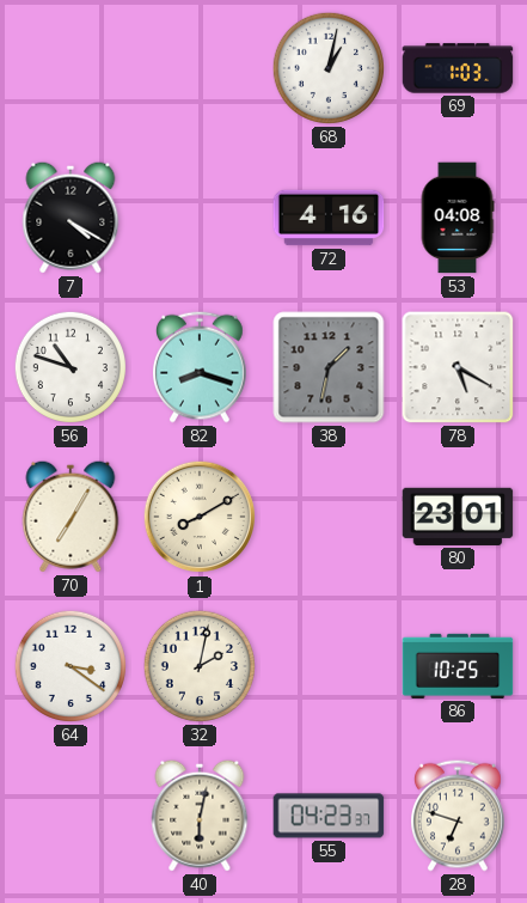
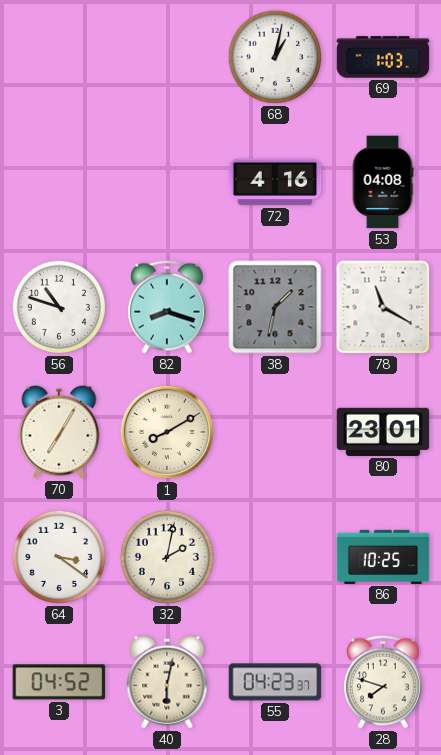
7: 4:20 -> none (71, 218)
78: 5:20 -> 11:20 (383, 307)
3: none -> 04:52 (59, 682)
28: 6:48 -> 7:48 (384, 682)
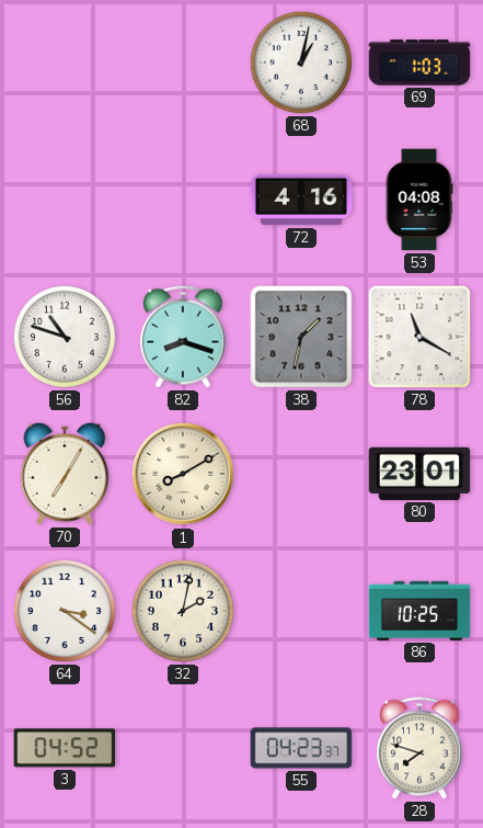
40: 6:02 -> none (167, 682)
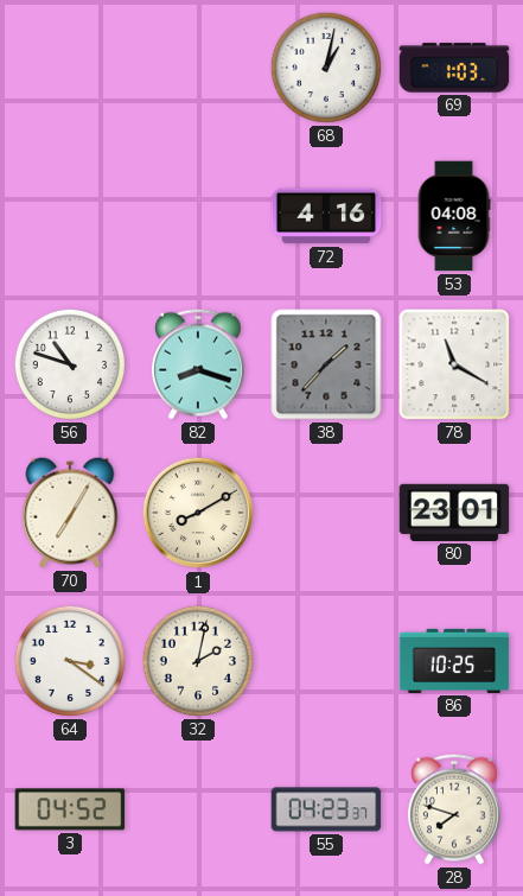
38: 1:32 -> 1:37 (326, 364)
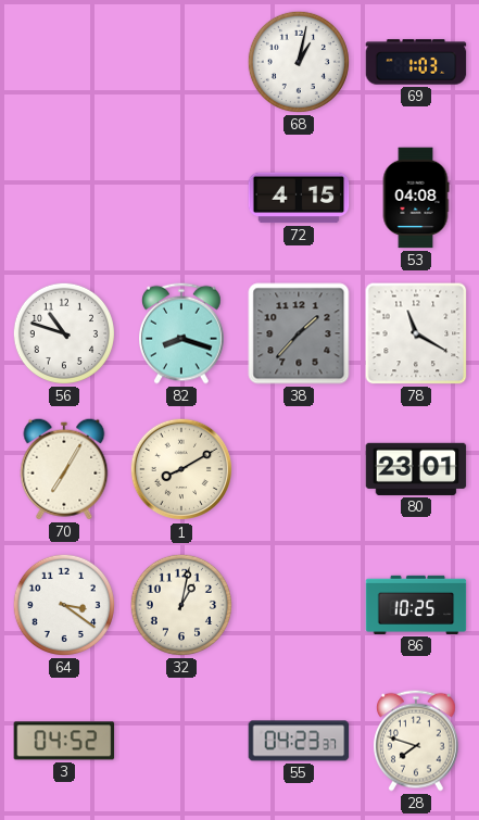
72: 4:16 -> 4:15 (299, 198)
32: 2:02 -> 1:02 (181, 605)
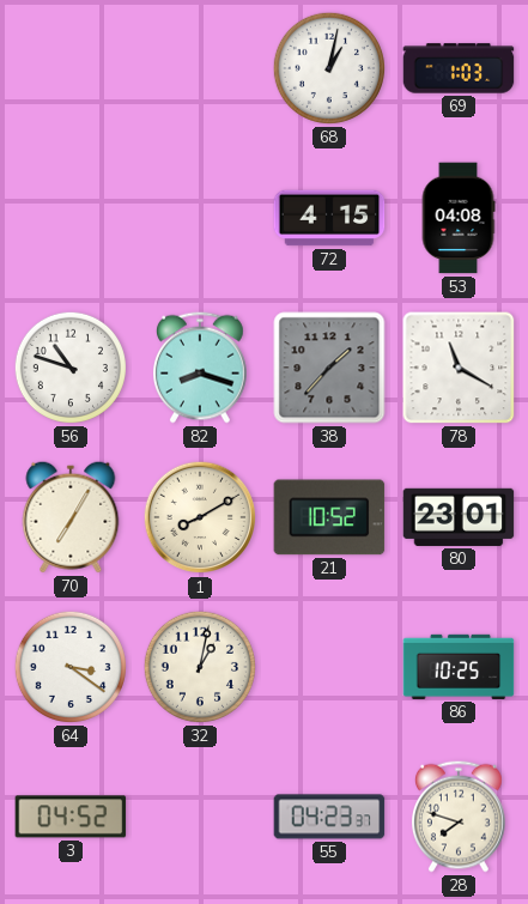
21: none -> 10:52 (329, 517)
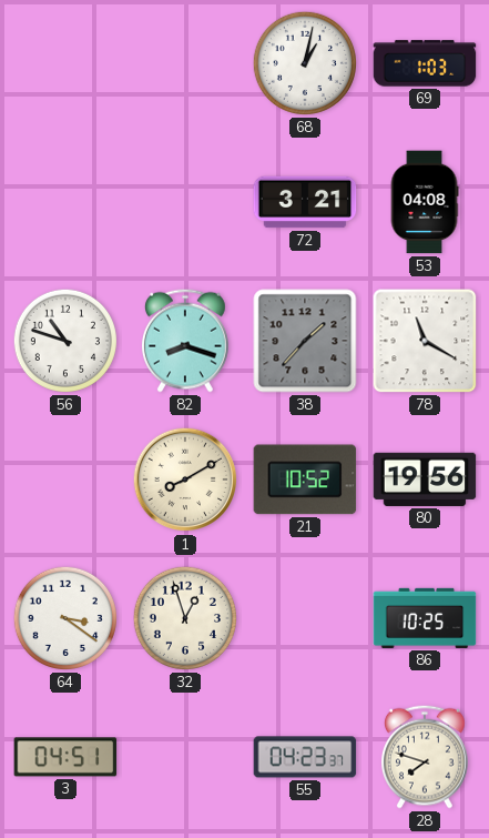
72: 4:15 -> 3:21 (305, 202)
70: 7:05 -> none (71, 517)
80: 23:01 -> 19:56 (425, 479)
32: 1:02 -> 12:57 (185, 618)
3: 04:52 -> 04:51 (65, 757)
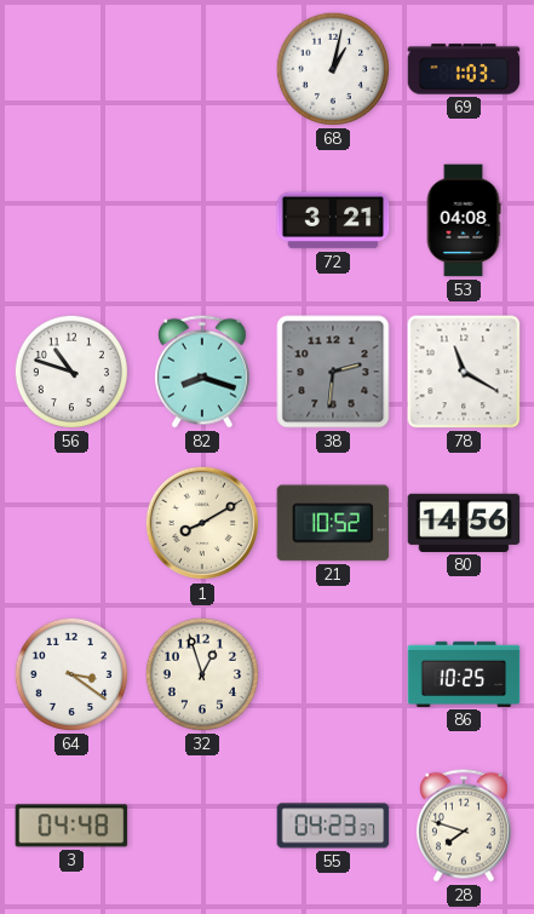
38: 1:37 -> 2:31 (333, 372)
80: 19:56 -> 14:56 (464, 523)
3: 04:51 -> 04:48 (71, 826)
